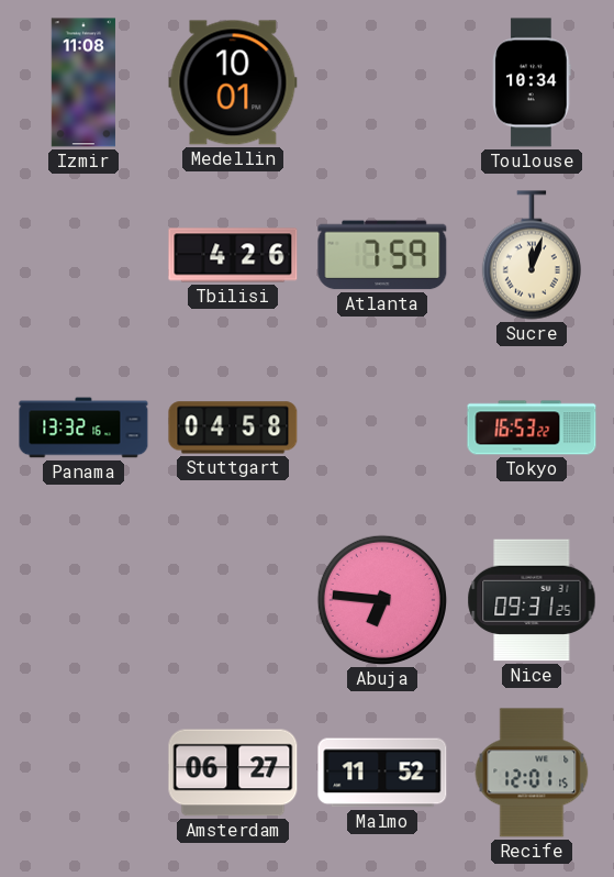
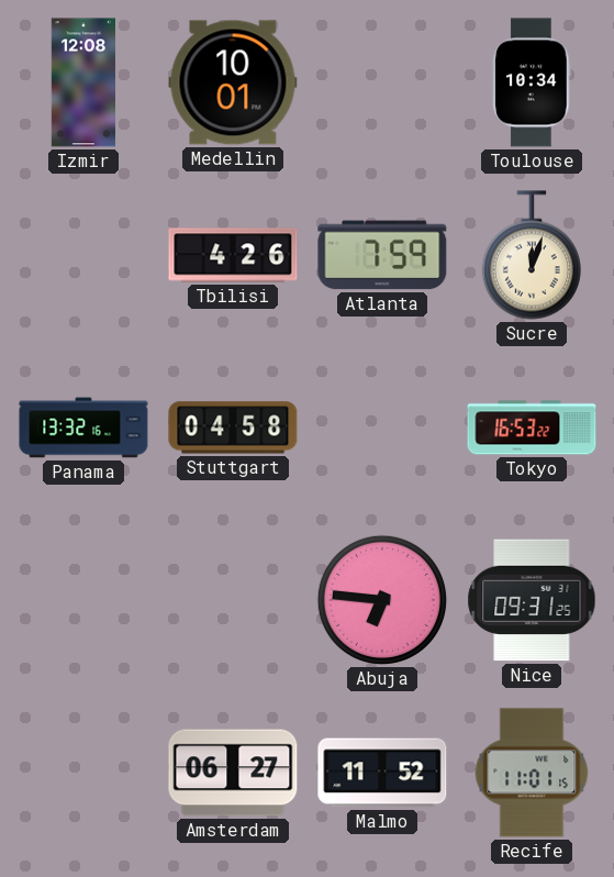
Izmir: 11:08 -> 12:08 (82, 82)
Recife: 12:01 -> 11:01 (532, 773)
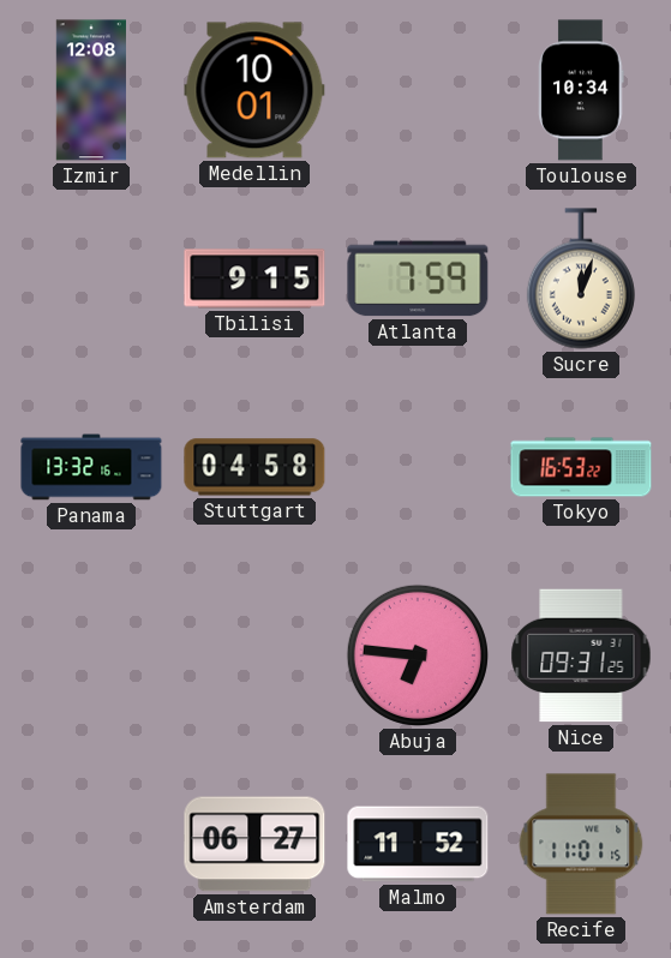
Tbilisi: 4:26 -> 9:15 (254, 279)
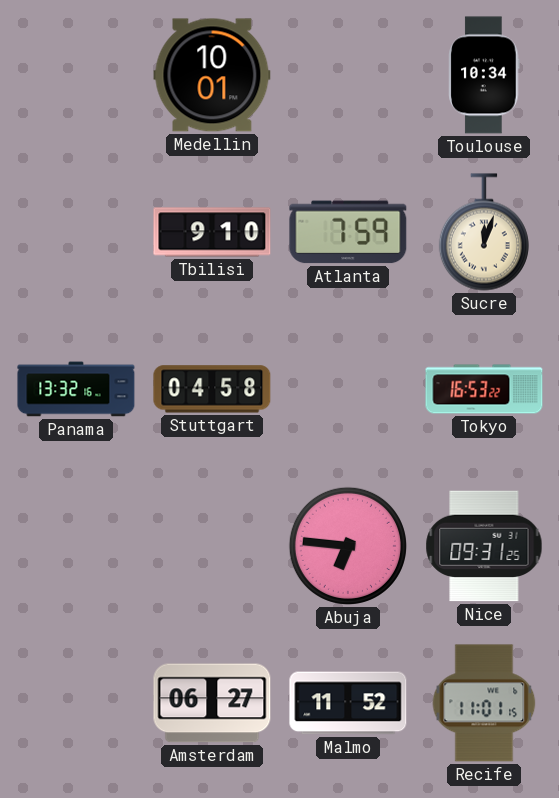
Izmir: 12:08 -> none (90, 90)
Tbilisi: 9:15 -> 9:10 (212, 232)
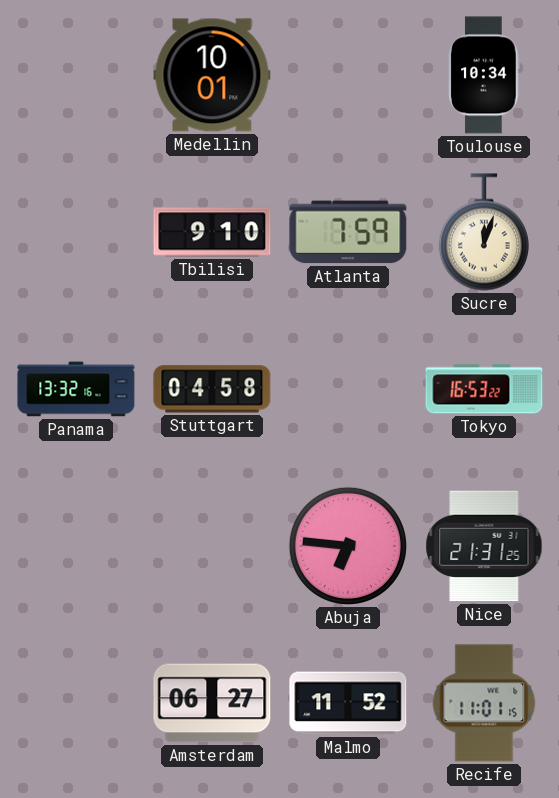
Nice: 09:31 -> 21:31 (484, 546)
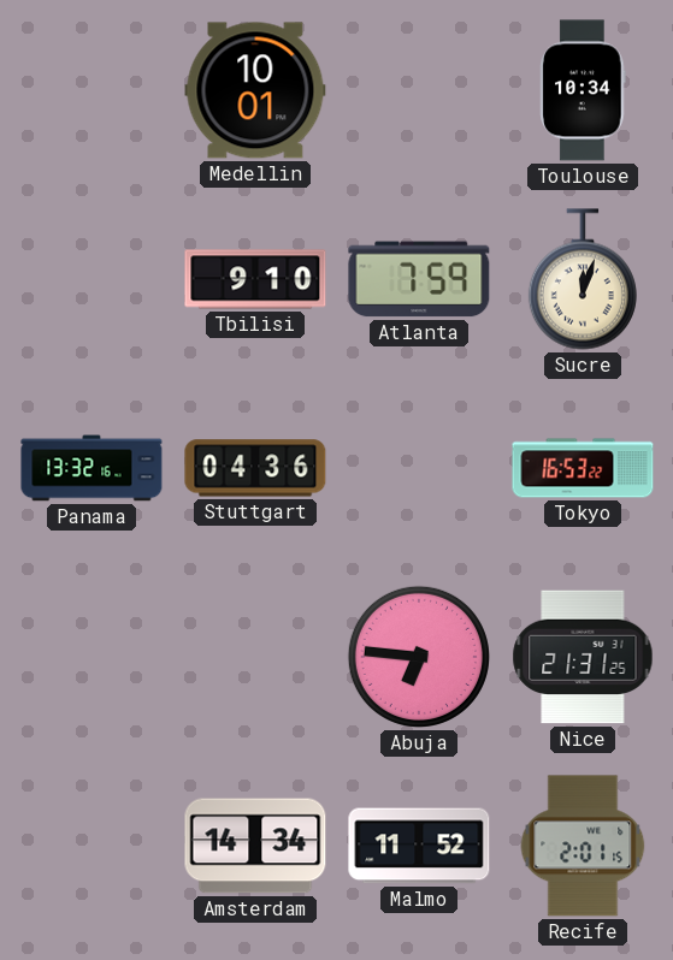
Stuttgart: 04:58 -> 04:36 (255, 468)
Amsterdam: 06:27 -> 14:34 (255, 846)
Recife: 11:01 -> 2:01 (583, 846)
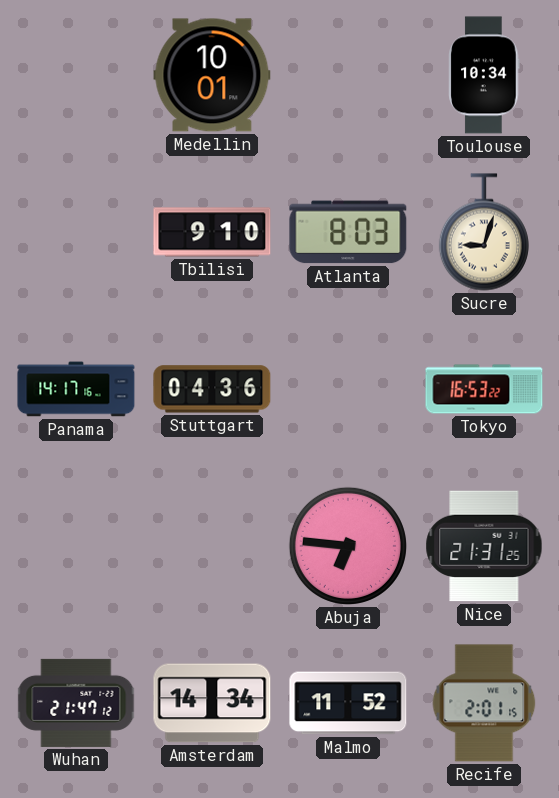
Atlanta: 7:59 -> 8:03 (348, 232)
Sucre: 12:03 -> 9:03 (484, 232)
Panama: 13:32 -> 14:17 (76, 389)
Wuhan: none -> 21:47 (76, 703)
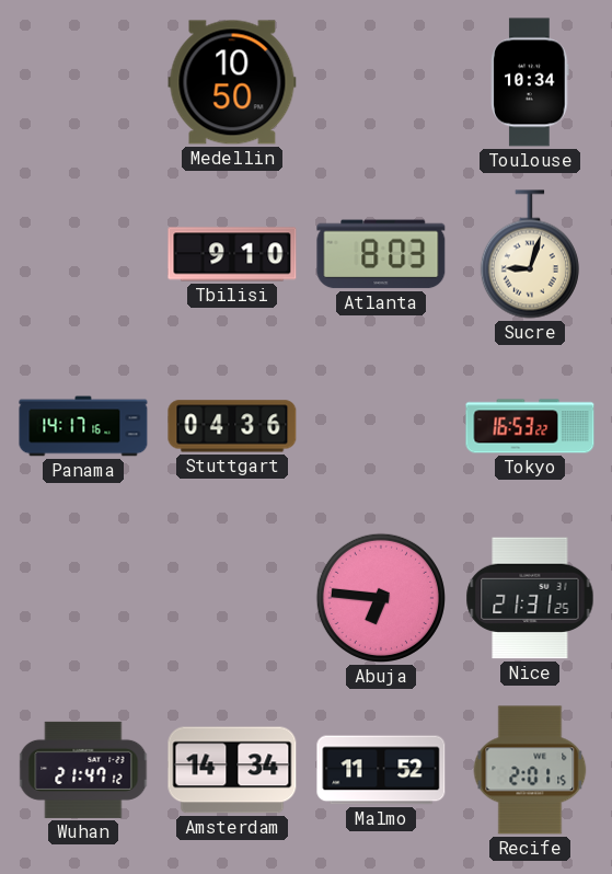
Medellin: 10:01 -> 10:50 (232, 82)
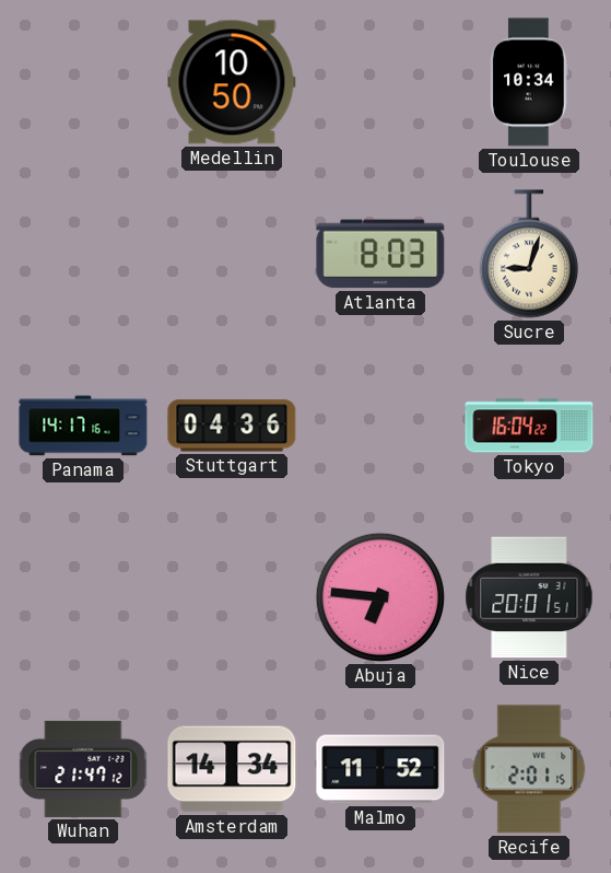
Tbilisi: 9:10 -> none (232, 254)
Tokyo: 16:53 -> 16:04 (529, 426)
Nice: 21:31 -> 20:01 (529, 597)
